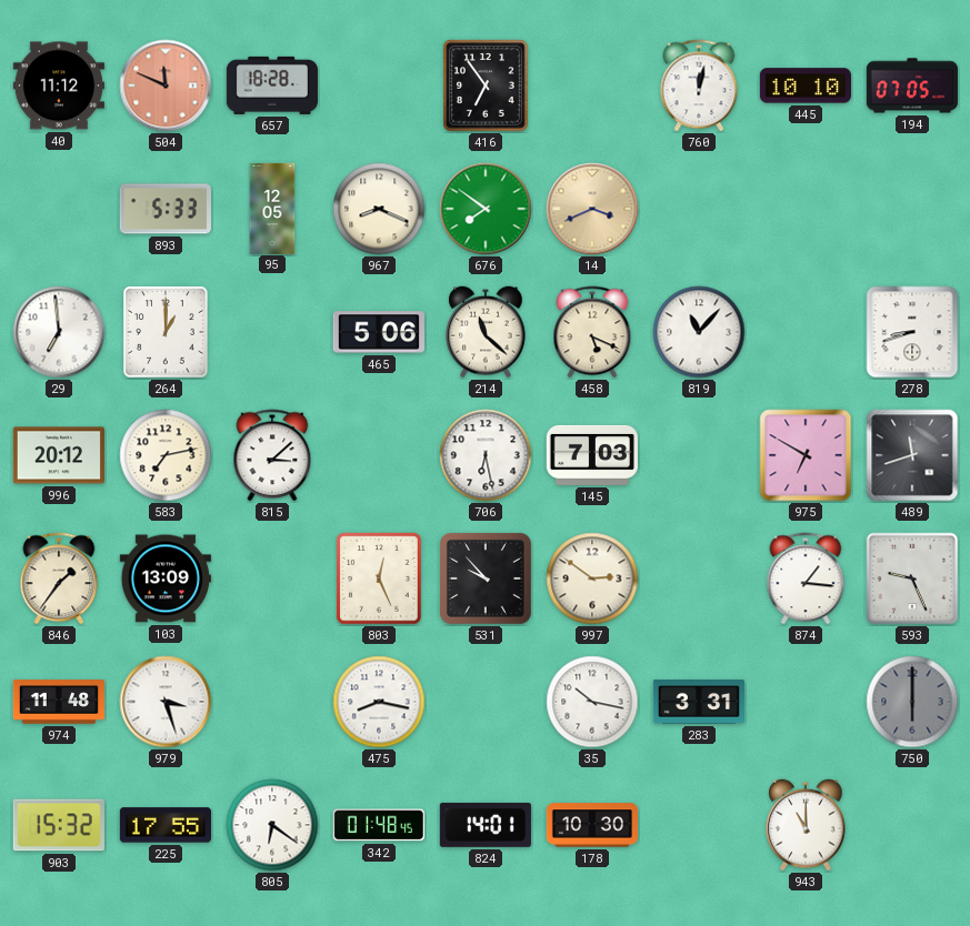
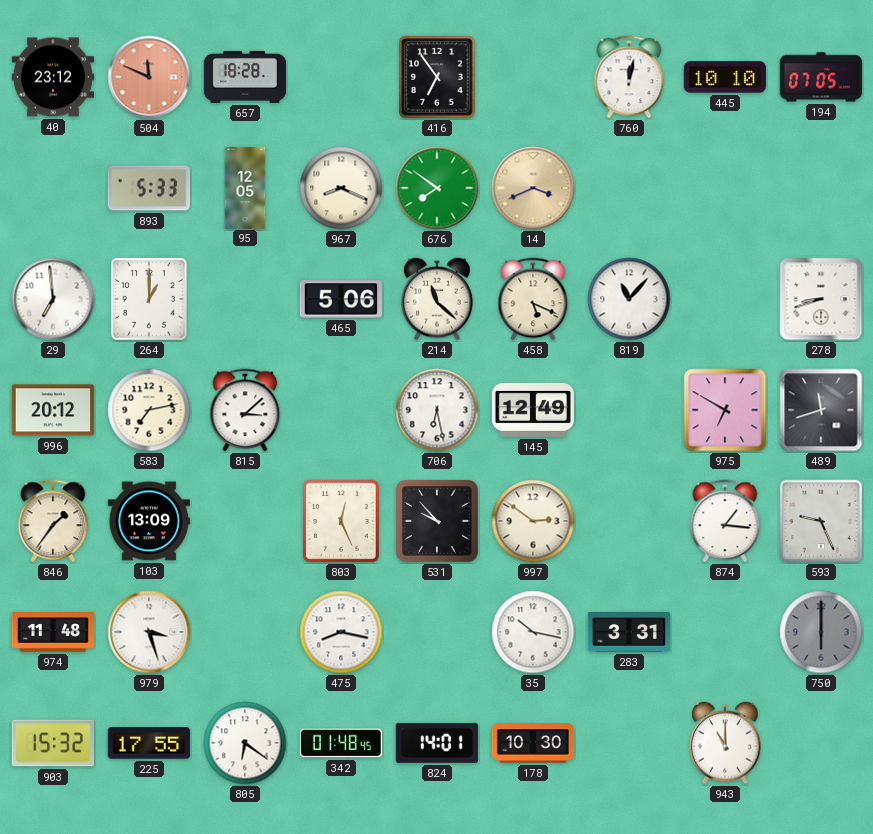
40: 11:12 -> 23:12 (53, 77)
145: 7:03 -> 12:49 (533, 410)
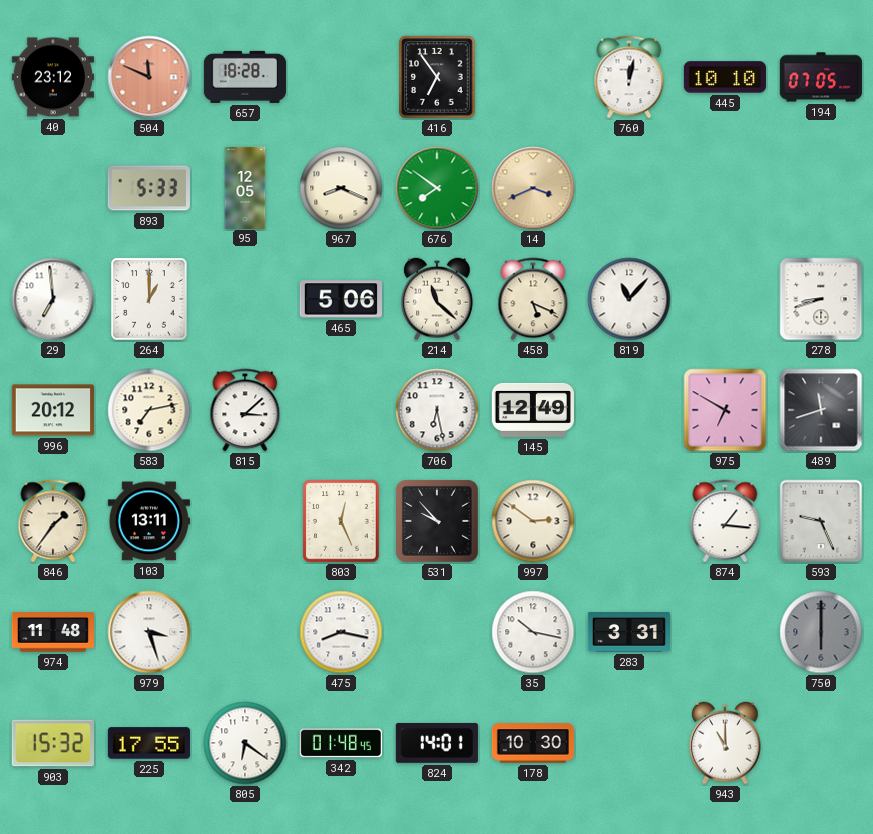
103: 13:09 -> 13:11 (149, 521)
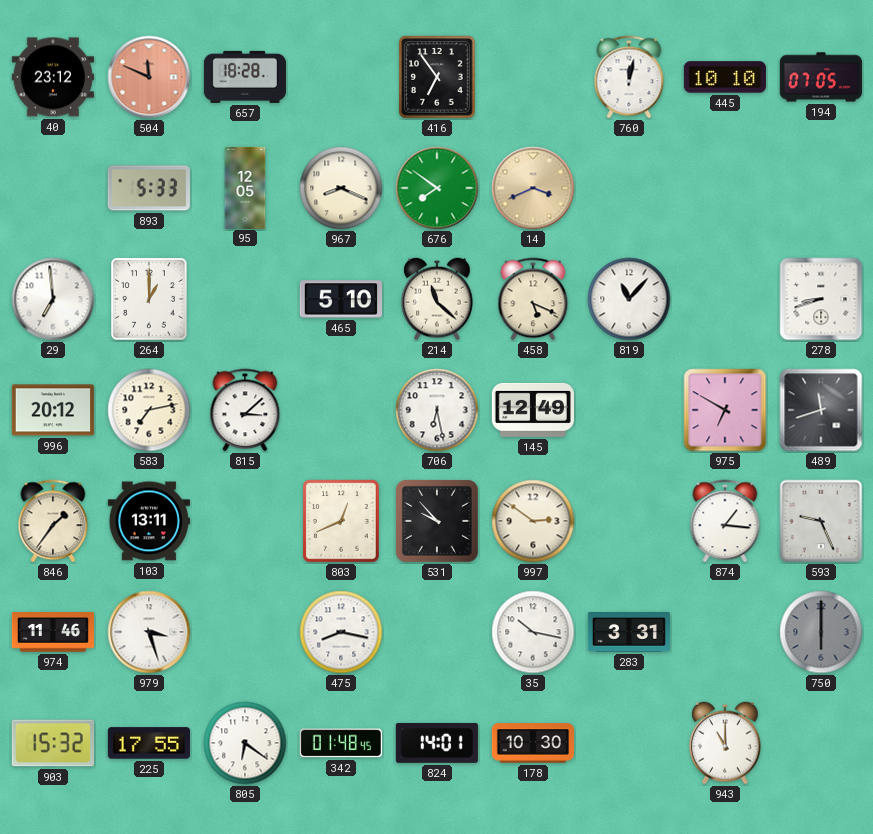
465: 5:06 -> 5:10 (341, 299)
803: 12:26 -> 12:41 (341, 521)
974: 11:48 -> 11:46 (53, 632)
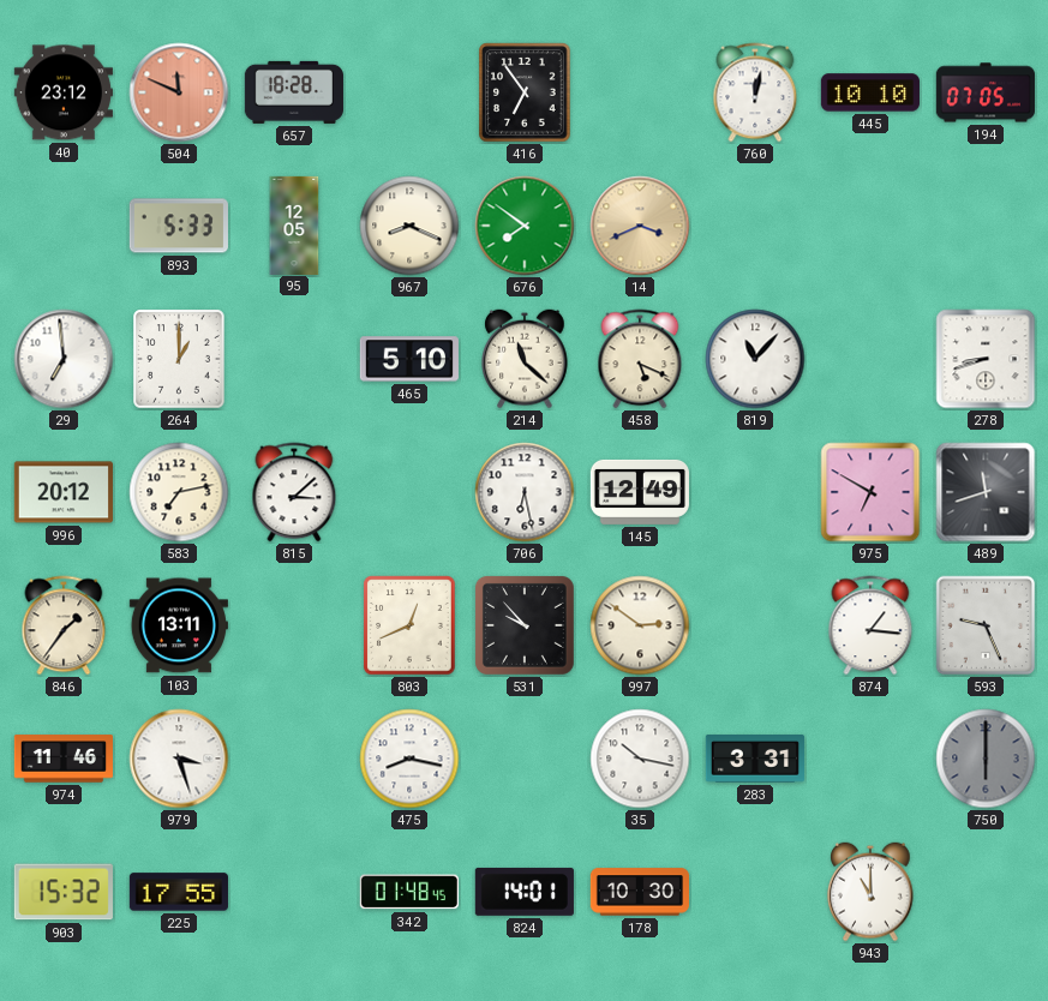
805: 6:21 -> none (245, 743)
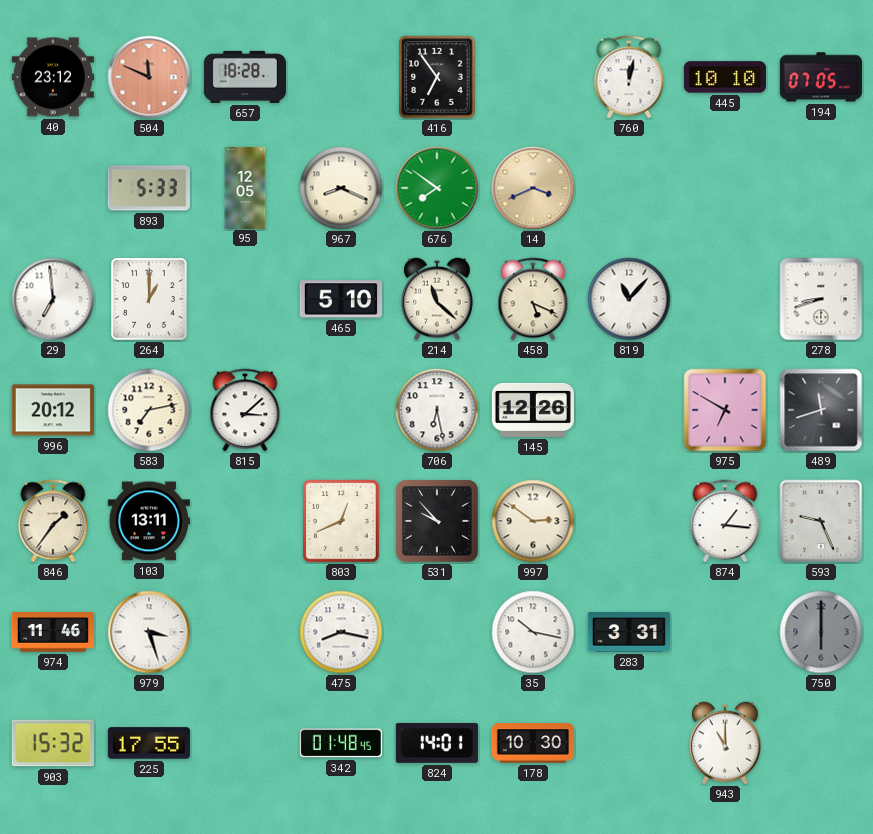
145: 12:49 -> 12:26 (533, 410)
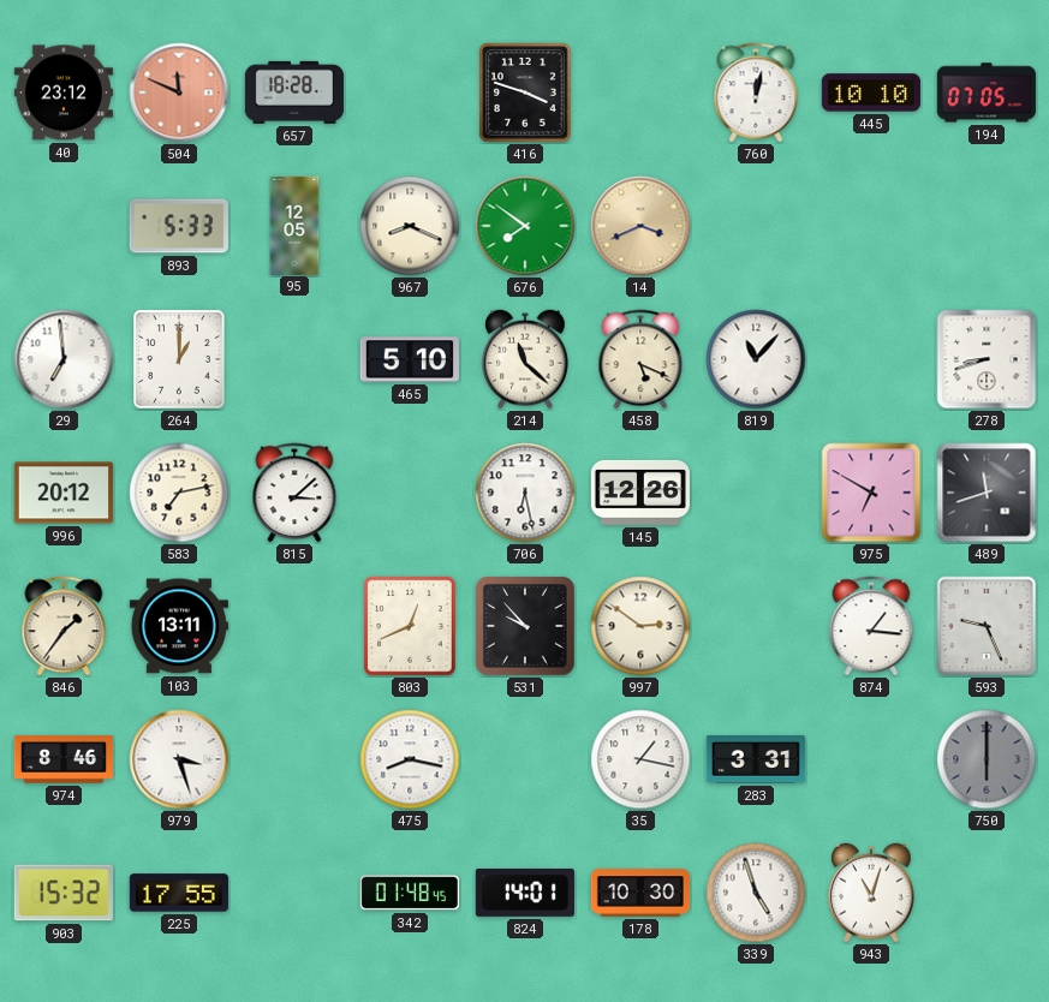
416: 6:54 -> 3:48 (525, 93)
974: 11:46 -> 8:46 (64, 759)
35: 10:17 -> 1:17 (640, 759)
339: none -> 4:57 (756, 893)
943: 11:00 -> 11:03 (871, 893)
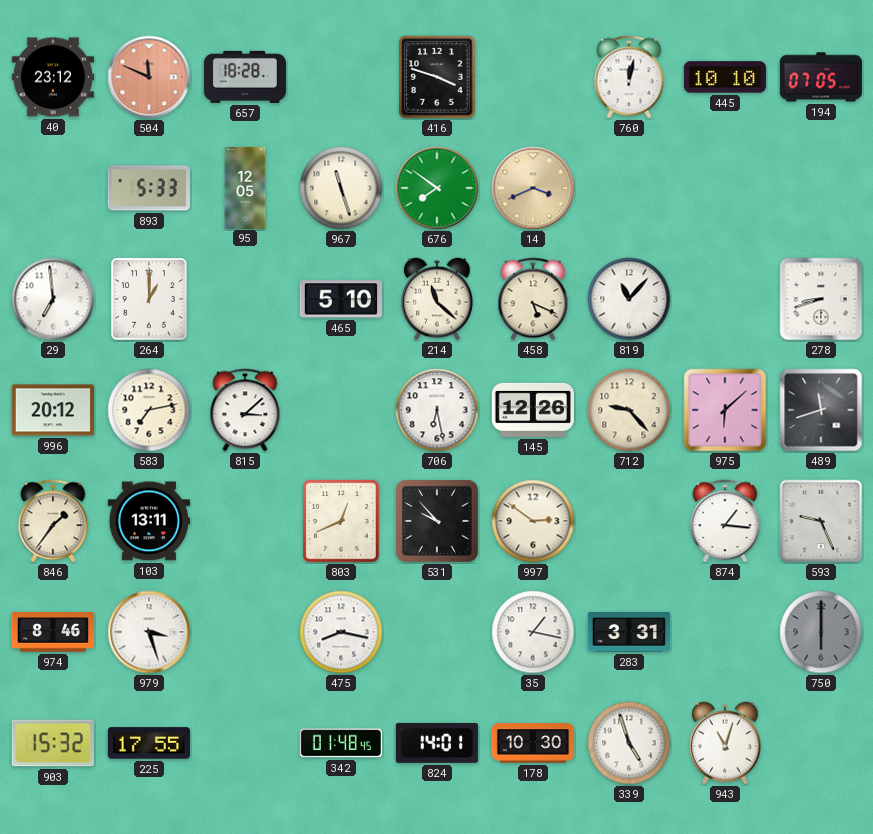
967: 8:19 -> 11:27 (341, 188)
712: none -> 9:23 (629, 410)
975: 6:50 -> 6:08 (725, 410)
